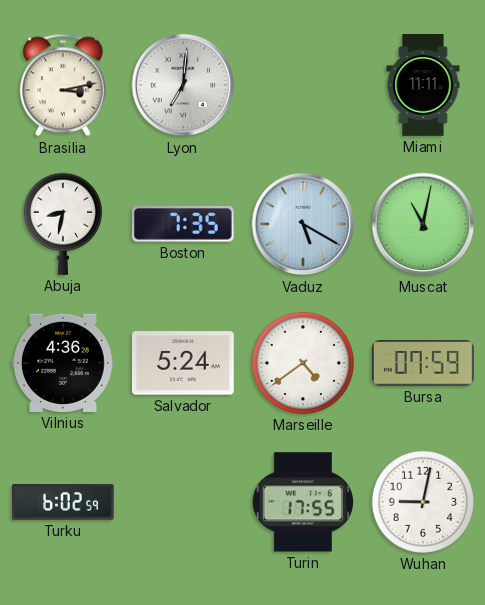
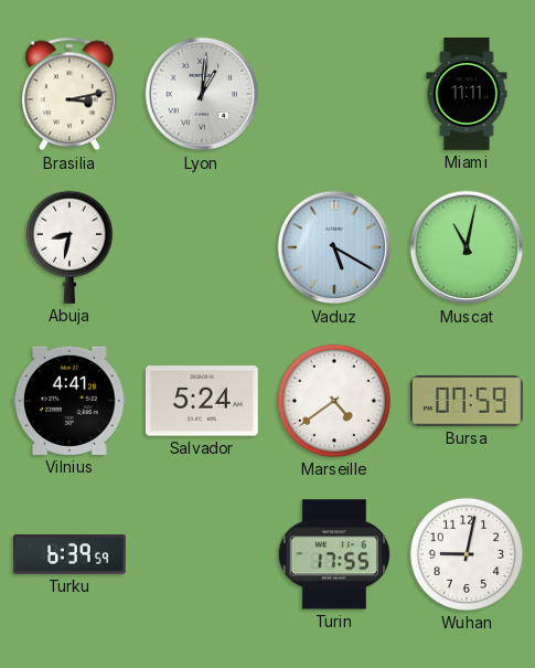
Lyon: 7:01 -> 1:01 (202, 94)
Boston: 7:35 -> none (183, 224)
Vilnius: 4:36 -> 4:41 (71, 401)
Turku: 6:02 -> 6:39 (69, 555)
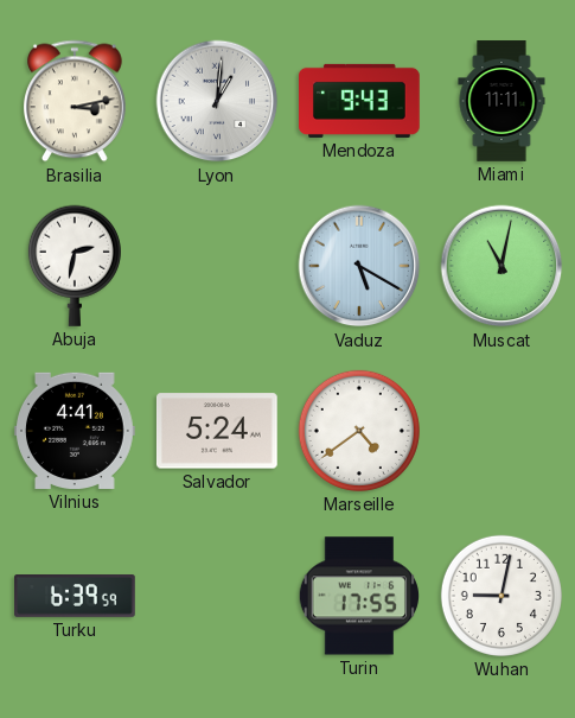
Mendoza: none -> 9:43 (359, 101)
Abuja: 8:32 -> 2:32 (75, 266)
Bursa: 07:59 -> none (468, 401)
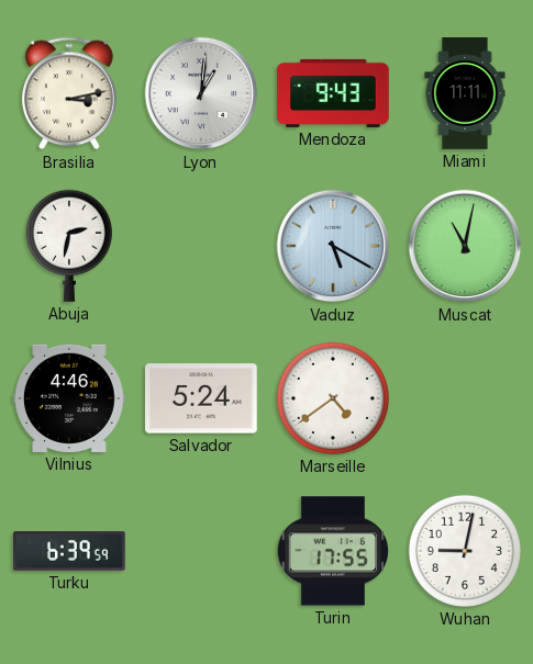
Vilnius: 4:41 -> 4:46 (70, 398)
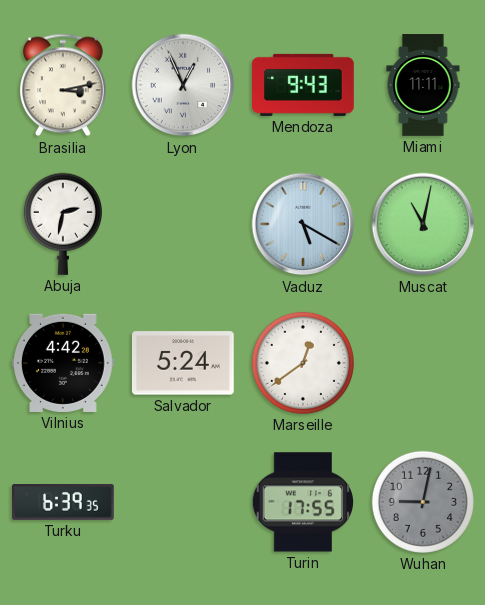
Lyon: 1:01 -> 12:56 (183, 85)
Vilnius: 4:46 -> 4:42 (64, 363)
Marseille: 4:39 -> 12:39 (303, 363)
Turku: 6:39:59 -> 6:39:35 (63, 503)
Wuhan dial: white -> grey (423, 502)
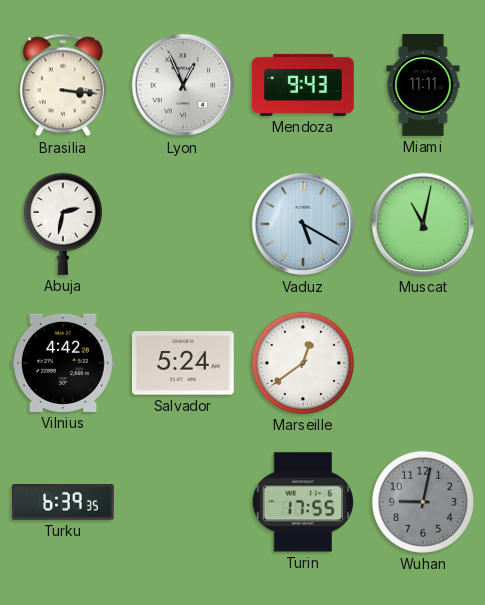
Brasilia: 3:13 -> 3:16 (64, 85)
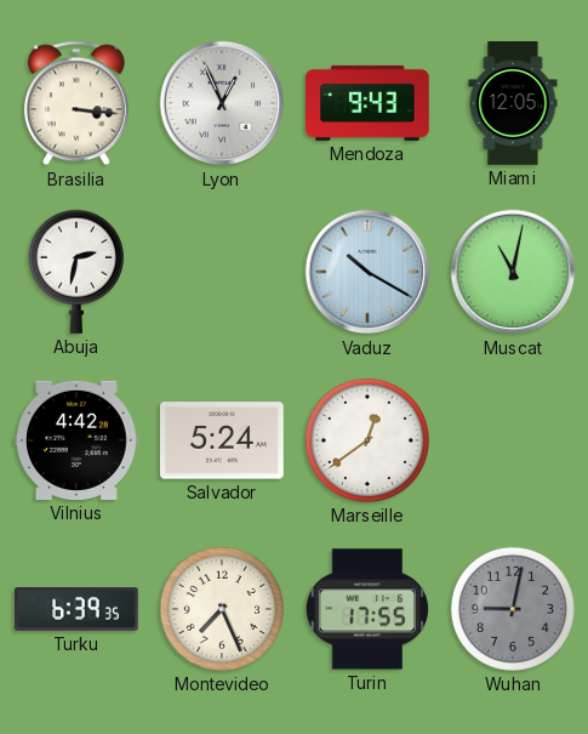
Miami: 11:11 -> 12:05 (513, 103)
Vaduz: 5:20 -> 10:20 (367, 272)
Montevideo: none -> 7:26 (222, 609)
